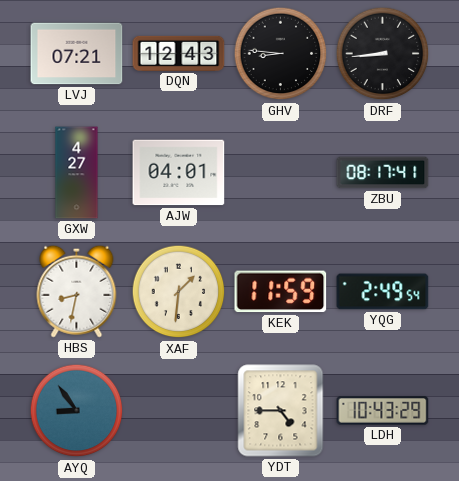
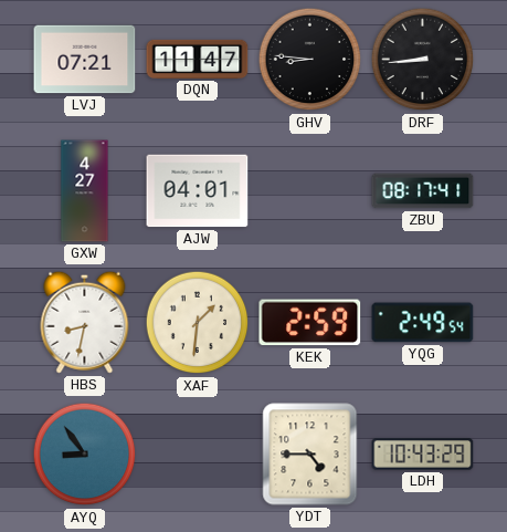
DQN: 12:43 -> 11:47 (198, 59)
KEK: 11:59 -> 2:59 (310, 323)
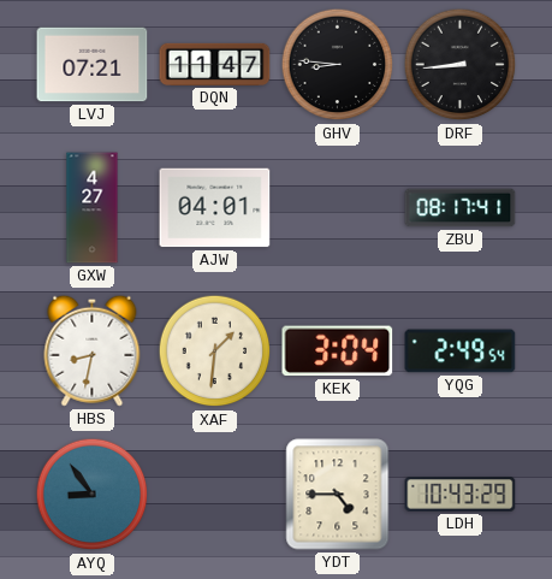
KEK: 2:59 -> 3:04 (338, 351)
